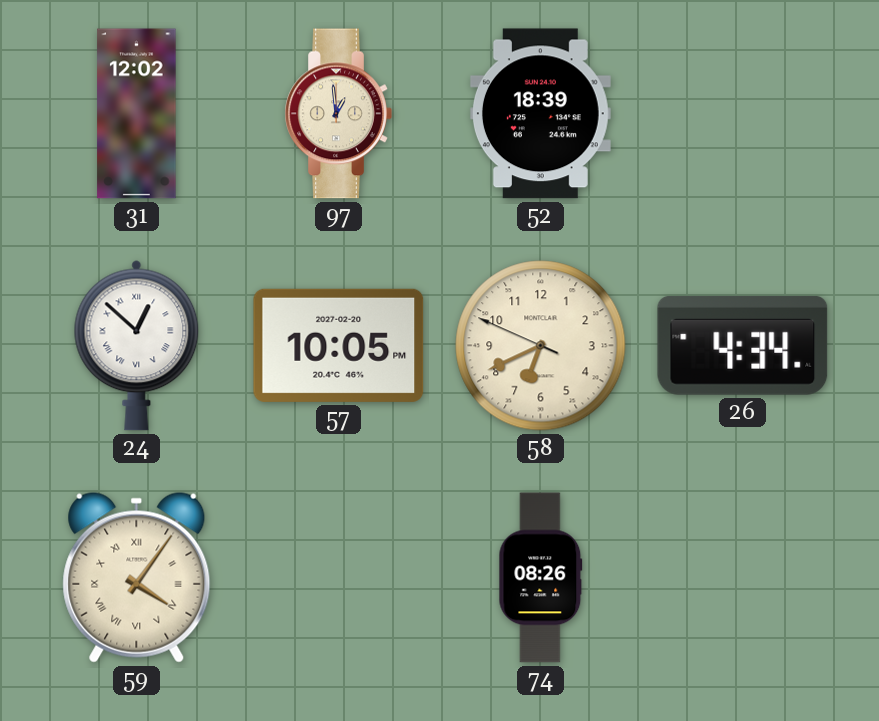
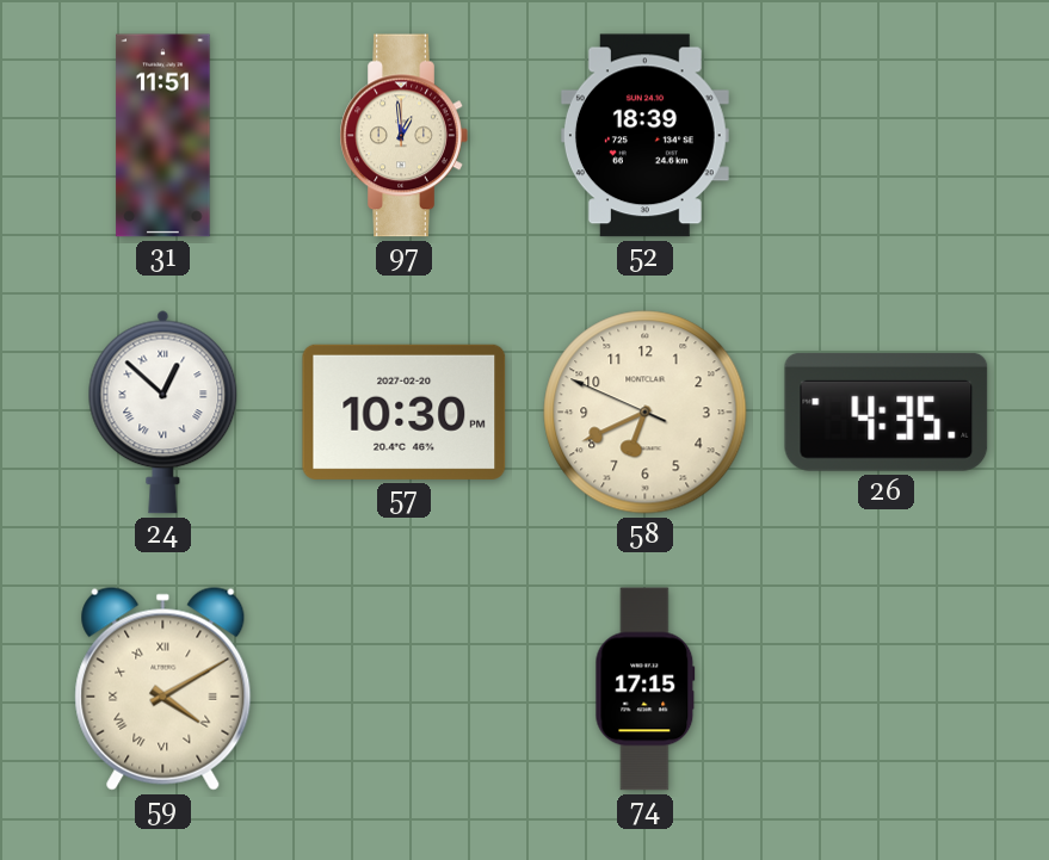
31: 12:02 -> 11:51 (163, 136)
57: 10:05 -> 10:30 (405, 412)
26: 4:34 -> 4:35 (887, 412)
59: 4:06 -> 4:10 (163, 688)
74: 08:26 -> 17:15 (646, 689)
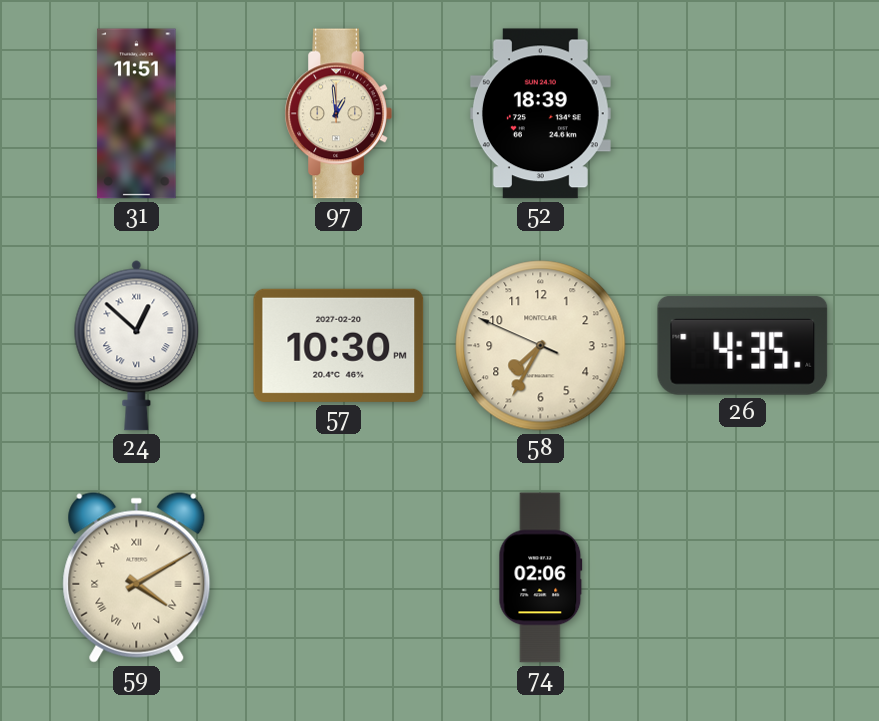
58: 6:40 -> 7:34 (541, 346)
74: 17:15 -> 02:06 (541, 578)
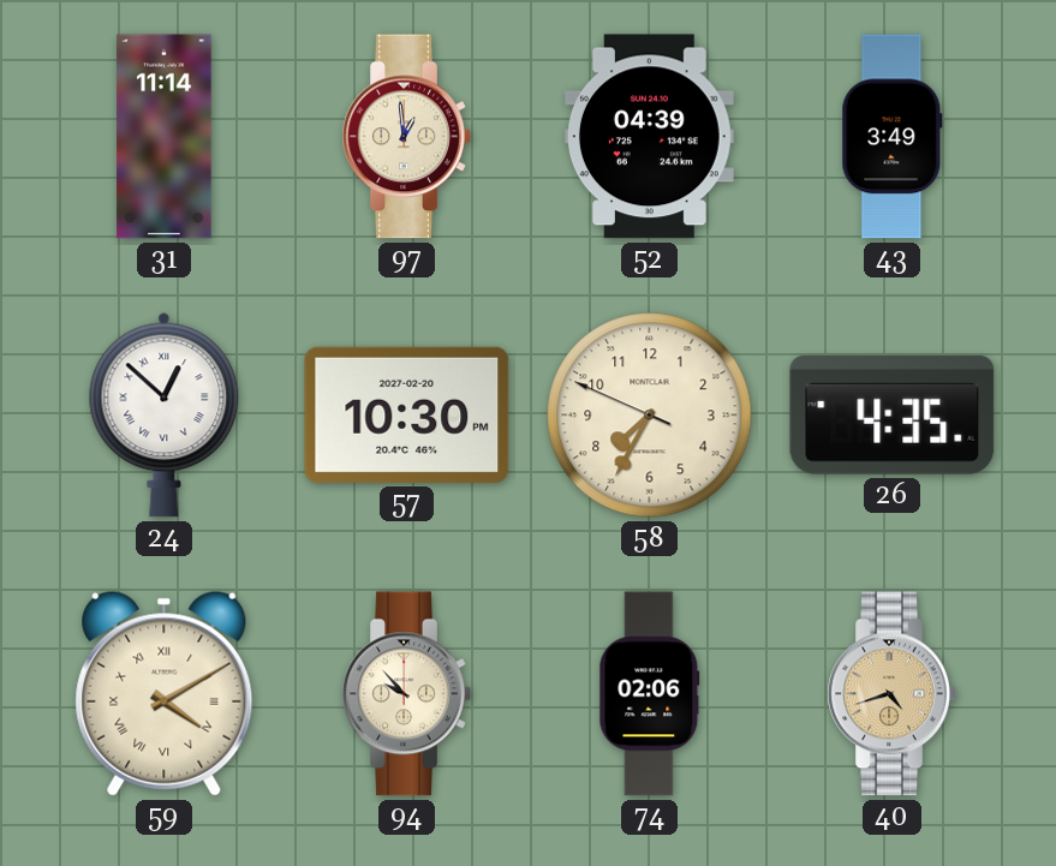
31: 11:51 -> 11:14 (165, 137)
52: 18:39 -> 04:39 (649, 137)
43: none -> 3:49 (893, 137)
94: none -> 9:53 (406, 694)
40: none -> 4:42 (891, 694)
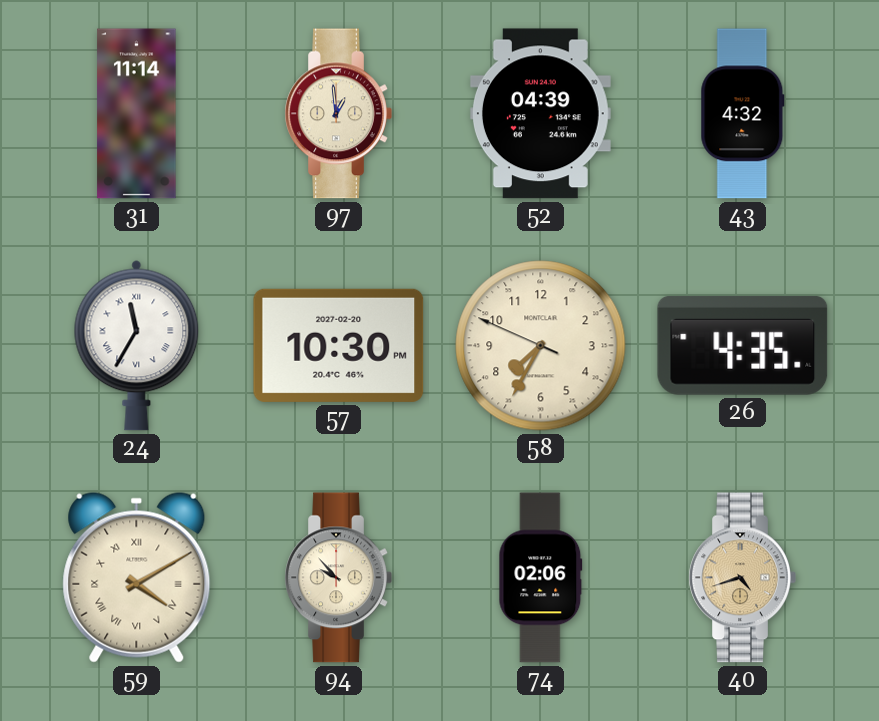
43: 3:49 -> 4:32 (743, 114)
24: 12:52 -> 11:35 (137, 346)
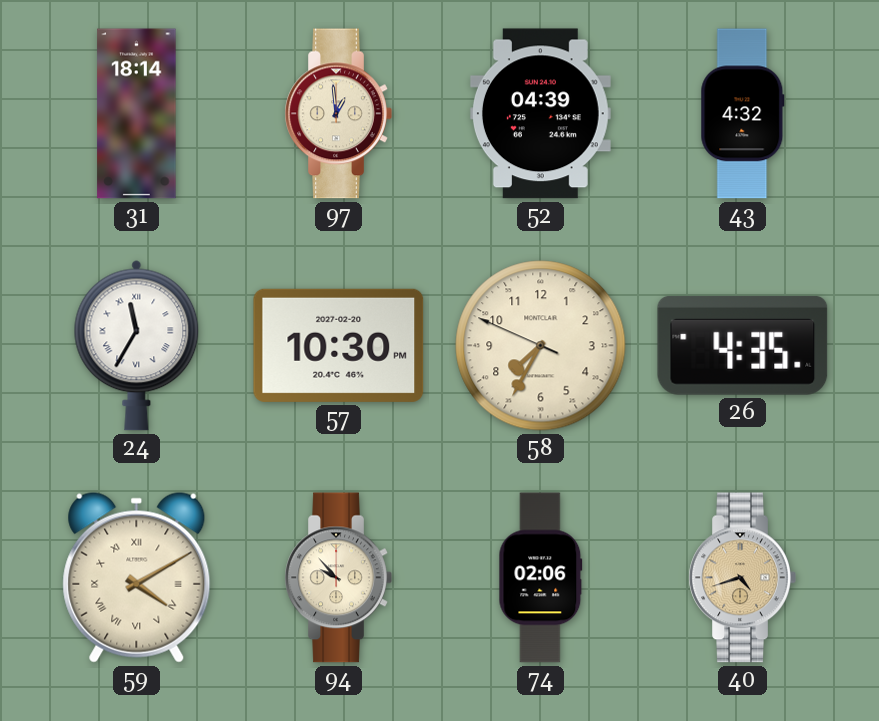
31: 11:14 -> 18:14 (137, 114)
